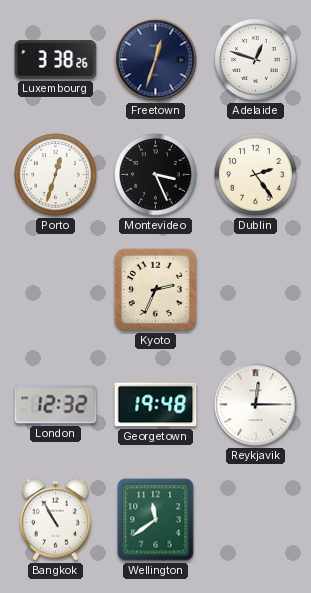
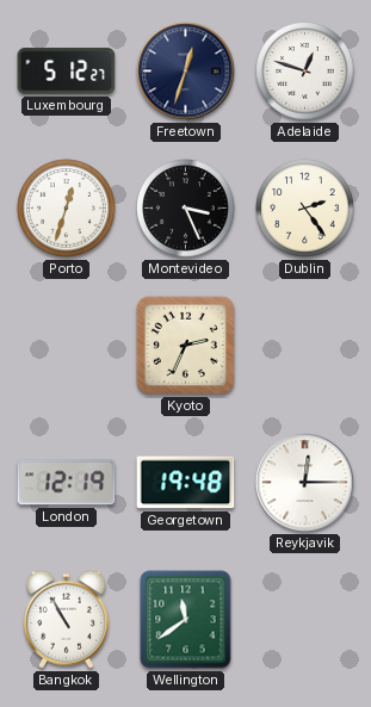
Luxembourg: 3:38 -> 5:12 (67, 72)
London: 12:32 -> 12:19 (67, 483)
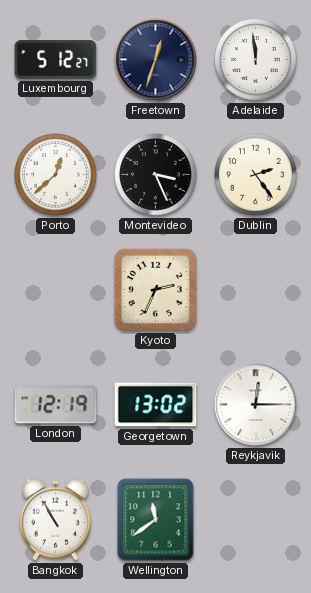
Adelaide: 12:48 -> 11:59 (256, 60)
Porto: 12:33 -> 12:38 (56, 175)
Georgetown: 19:48 -> 13:02 (156, 405)
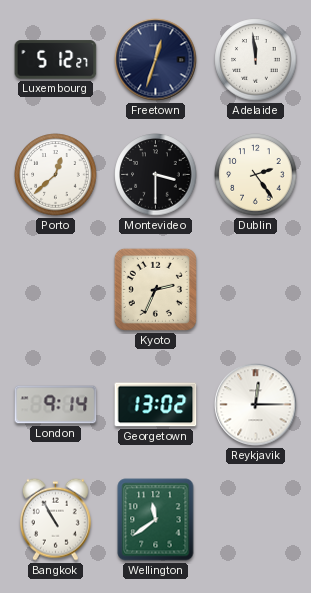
Montevideo: 3:26 -> 3:30 (156, 175)
London: 12:19 -> 9:14 (56, 405)
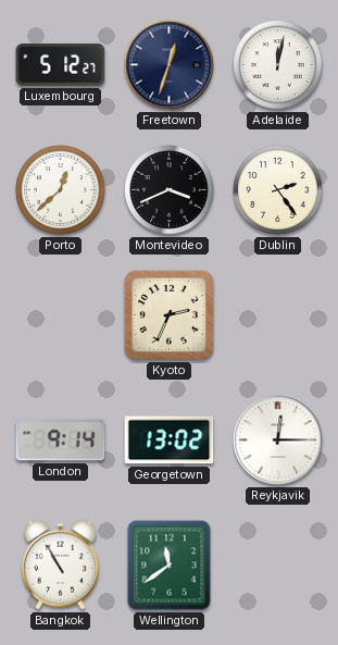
Adelaide: 11:59 -> 12:02 (278, 65)
Montevideo: 3:30 -> 3:41 (170, 190)
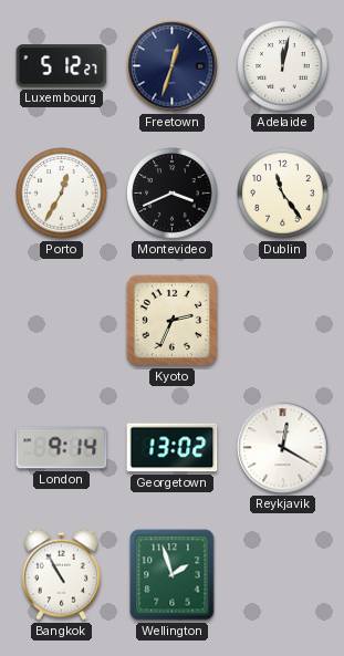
Porto: 12:38 -> 12:35 (62, 194)
Dublin: 2:24 -> 11:24 (283, 194)
Reykjavik: 12:15 -> 12:20 (283, 448)
Wellington: 11:39 -> 1:57 (173, 575)
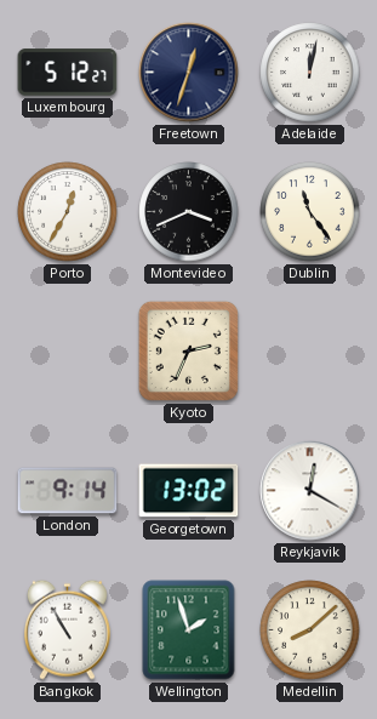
Medellin: none -> 8:08 (310, 630)
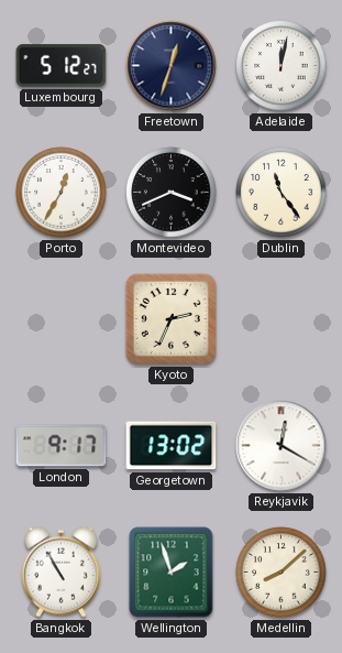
London: 9:14 -> 9:17 (62, 446)
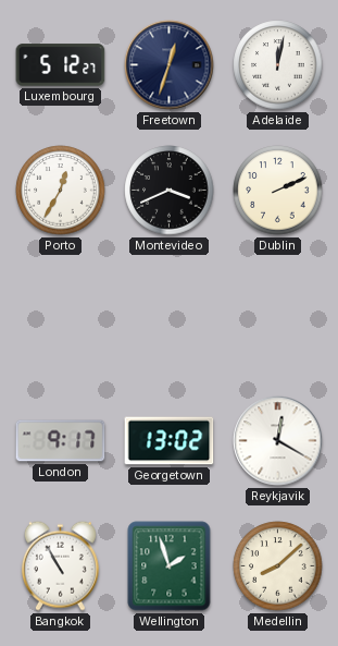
Dublin: 11:24 -> 2:11 (278, 191)
Kyoto: 2:34 -> none (170, 318)
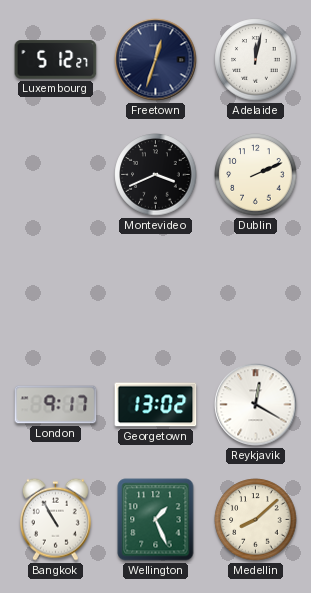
Porto: 12:35 -> none (61, 191)
Wellington: 1:57 -> 1:26 (156, 520)
